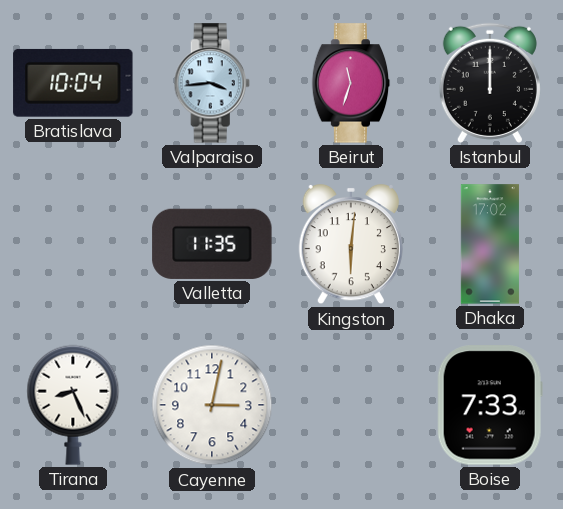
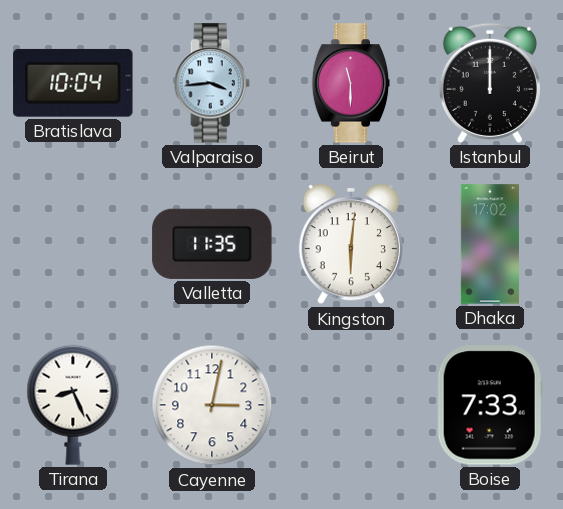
Beirut: 11:33 -> 11:30 (351, 83)
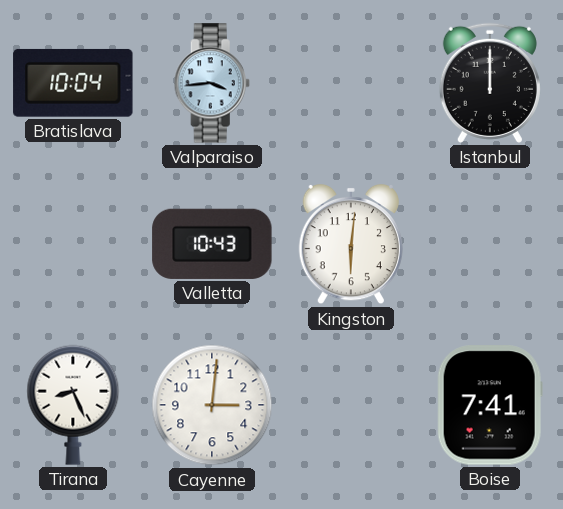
Beirut: 11:30 -> none (351, 83)
Valletta: 11:35 -> 10:43 (212, 244)
Dhaka: 17:02 -> none (490, 244)
Cayenne: 3:02 -> 3:01 (212, 405)
Boise: 7:33 -> 7:41 (490, 405)
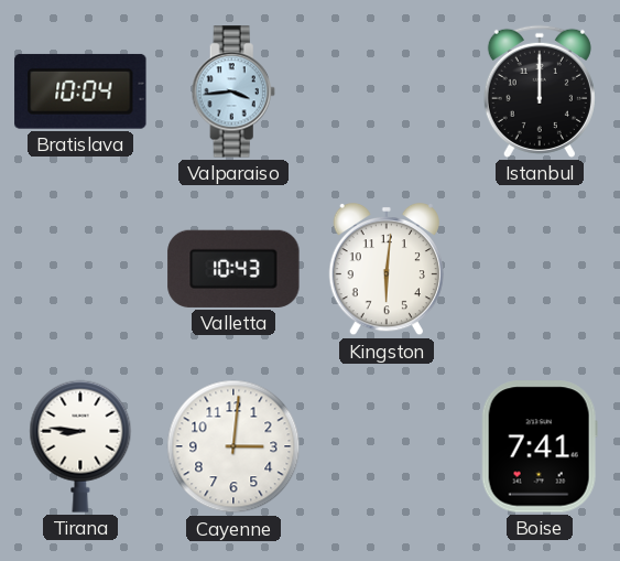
Tirana: 8:26 -> 8:46 (80, 446)
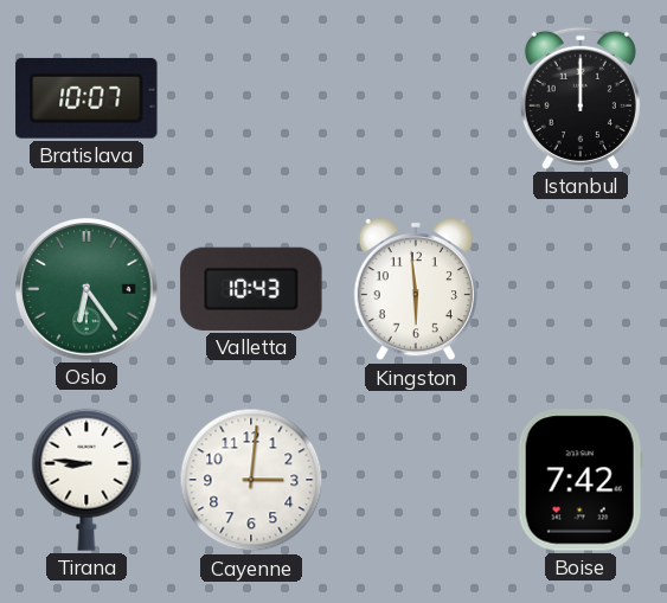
Bratislava: 10:04 -> 10:07 (86, 98)
Valparaiso: 3:44 -> none (233, 91)
Oslo: none -> 6:24 (86, 289)
Kingston: 6:01 -> 5:59 (415, 289)
Boise: 7:41 -> 7:42 (581, 480)
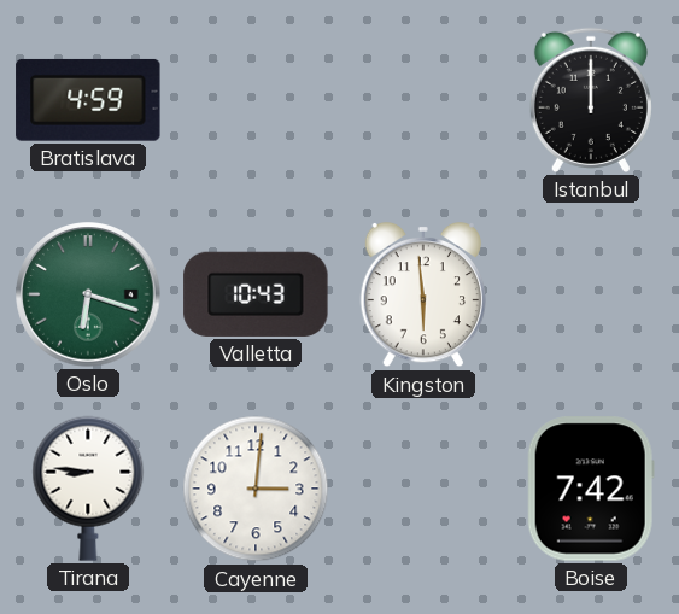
Bratislava: 10:07 -> 4:59 (88, 100)
Oslo: 6:24 -> 6:18 (88, 294)
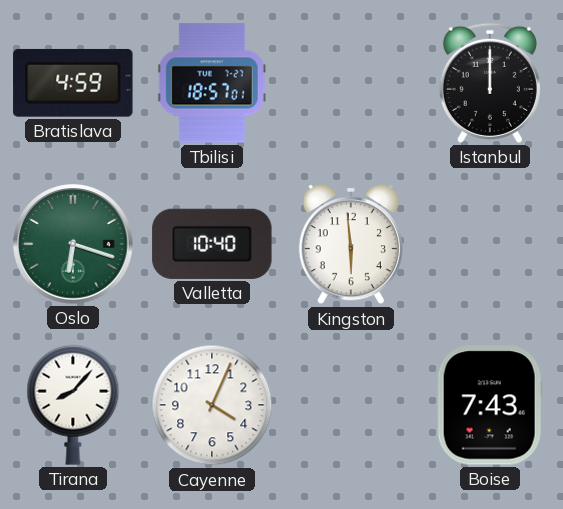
Tbilisi: none -> 18:57 (212, 83)
Valletta: 10:43 -> 10:40 (212, 244)
Tirana: 8:46 -> 8:07 (73, 405)
Cayenne: 3:01 -> 4:04 (212, 405)
Boise: 7:42 -> 7:43 (490, 405)
